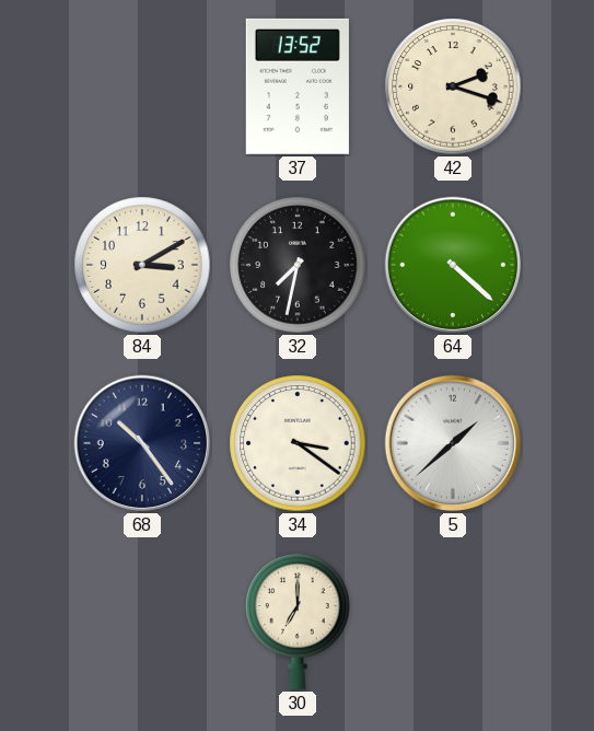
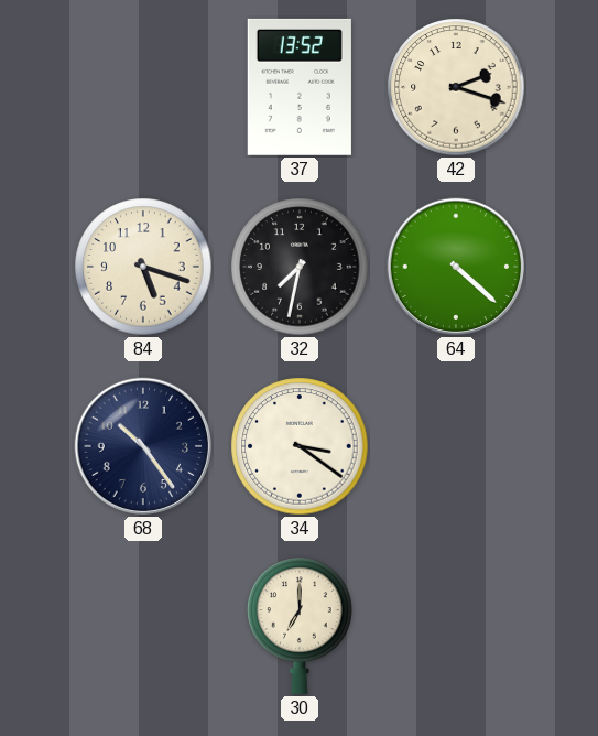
84: 3:10 -> 5:18 (143, 267)
5: 1:38 -> none (453, 443)
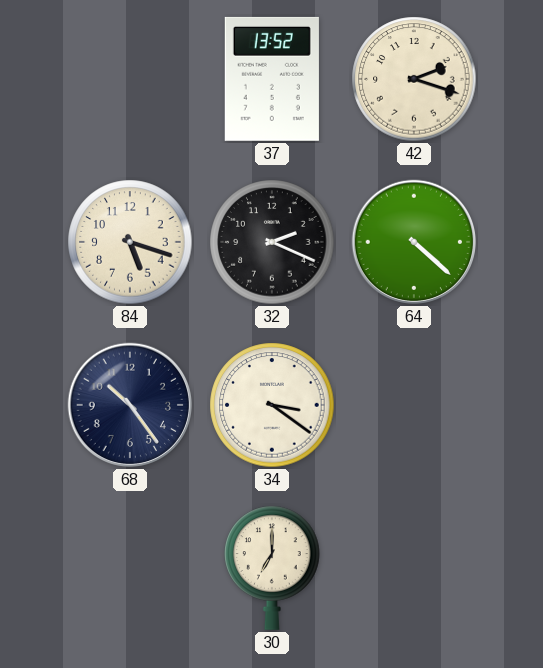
32: 7:32 -> 2:19 (272, 242)
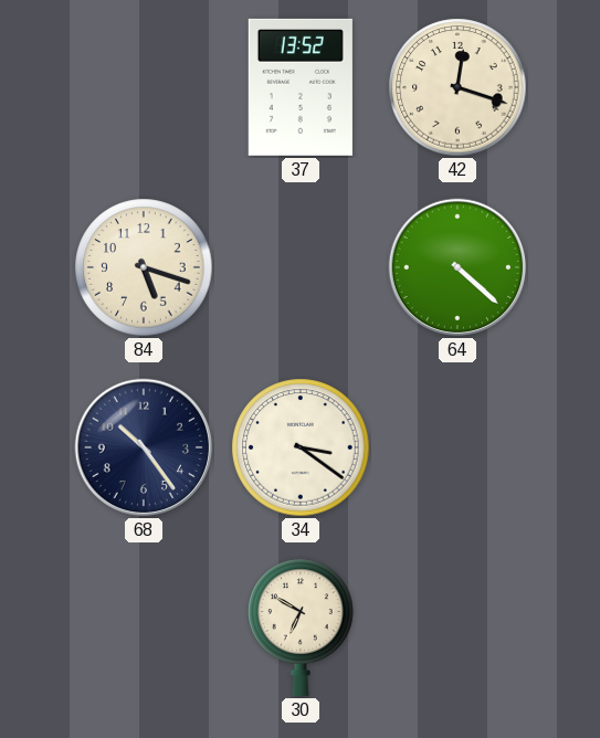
42: 2:18 -> 12:18 (457, 87)
32: 2:19 -> none (272, 242)
30: 7:00 -> 6:50 (301, 628)
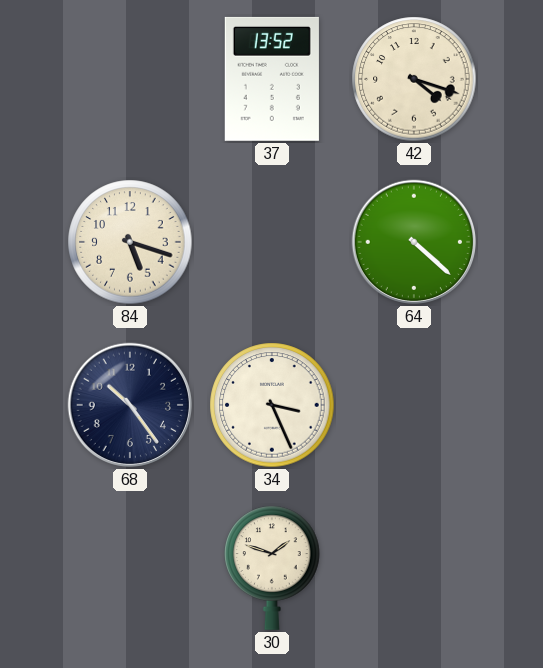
42: 12:18 -> 4:18 (414, 79)
34: 3:21 -> 3:26 (272, 405)
30: 6:50 -> 1:48 (272, 568)
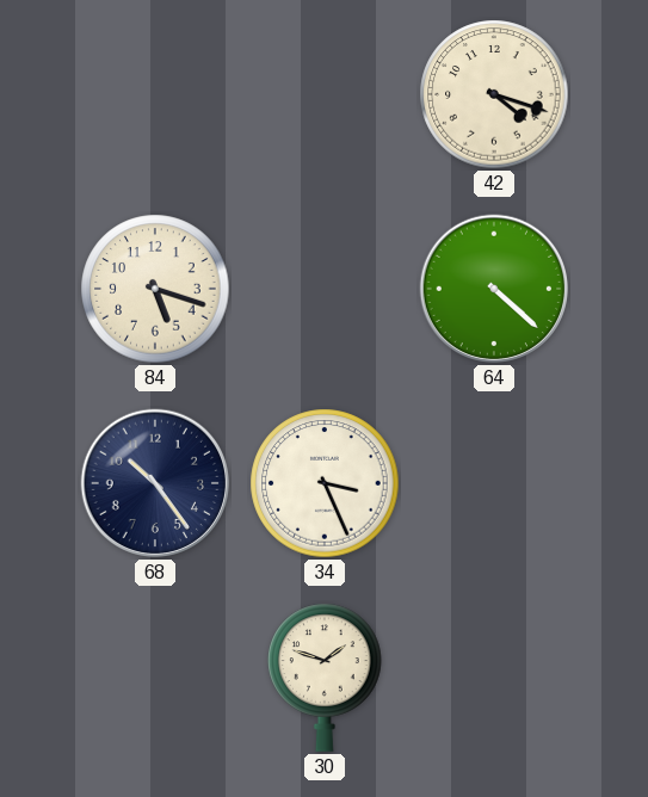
37: 13:52 -> none (272, 79)
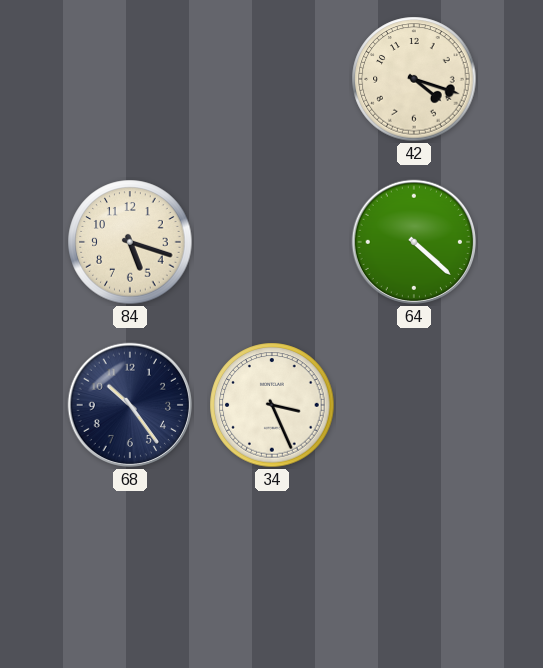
30: 1:48 -> none (325, 678)
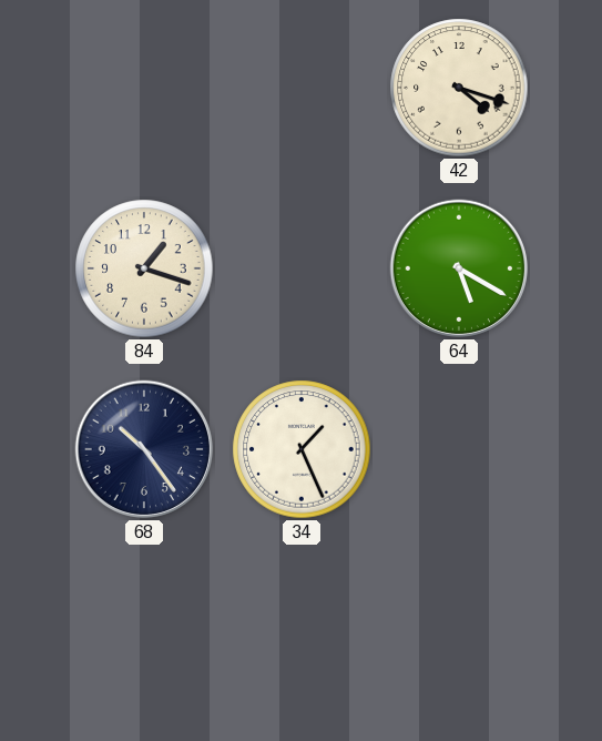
84: 5:18 -> 1:18 (144, 268)
64: 4:22 -> 5:20 (459, 268)
34: 3:26 -> 1:26 (302, 449)
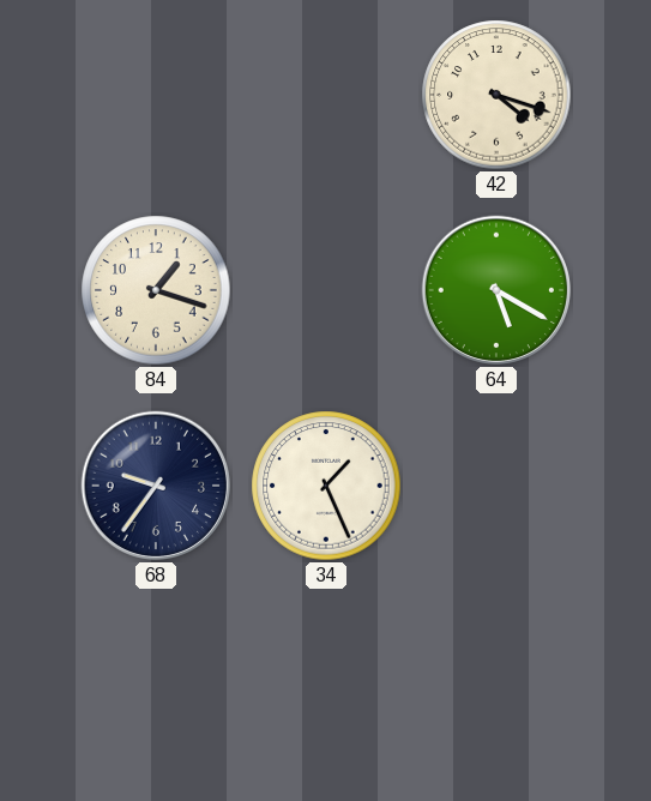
68: 10:24 -> 9:36 (156, 486)
